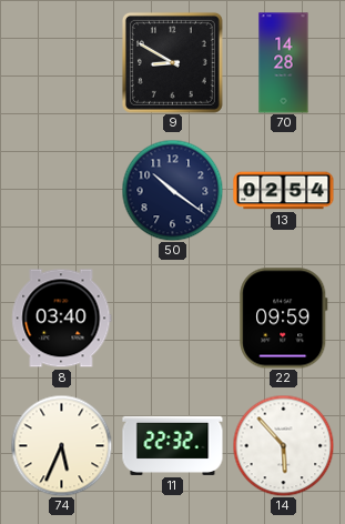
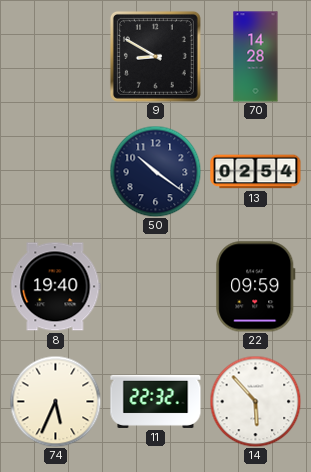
8: 03:40 -> 19:40 (56, 287)
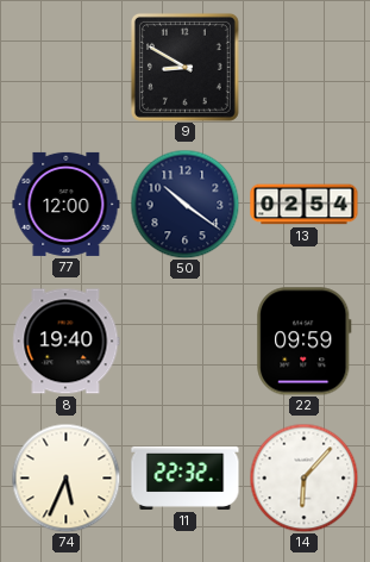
70: 14:28 -> none (256, 57)
77: none -> 12:00 (67, 204)
14: 5:53 -> 6:07 (303, 477)
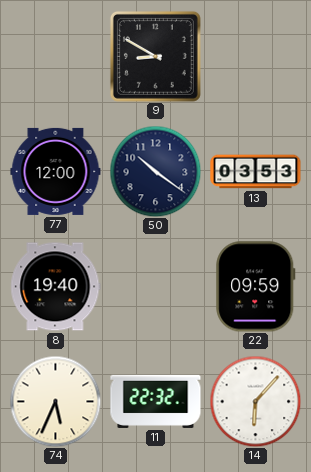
13: 02:54 -> 03:53 (256, 172)
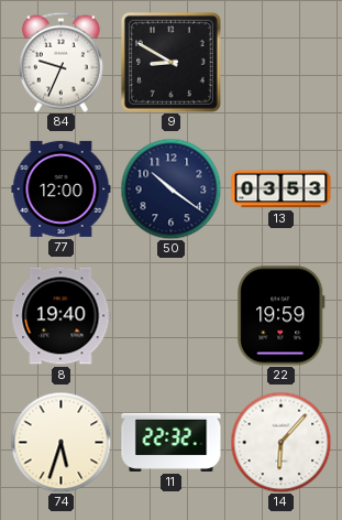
84: none -> 9:34 (60, 62)
22: 09:59 -> 19:59 (282, 316)
74: 5:34 -> 5:33 (60, 442)
